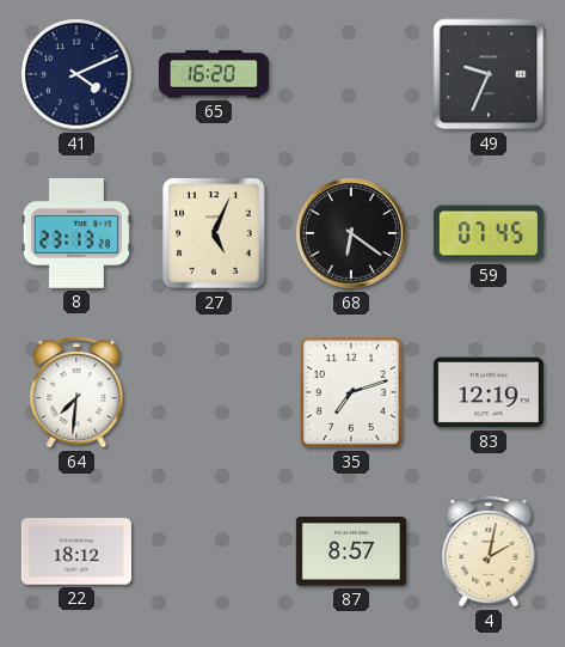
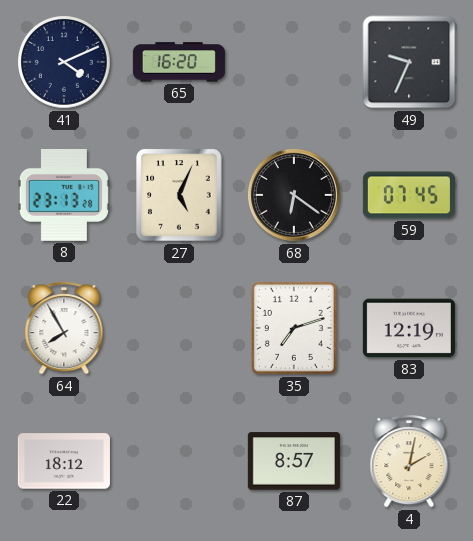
64: 7:31 -> 7:55 (64, 329)
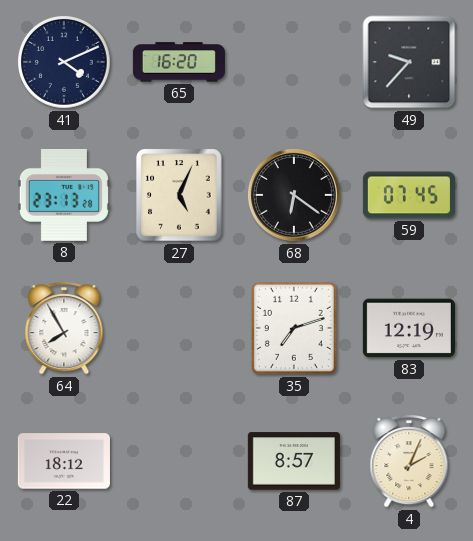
49: 9:34 -> 9:37 (409, 62)
4: 2:02 -> 2:04 (409, 462)
